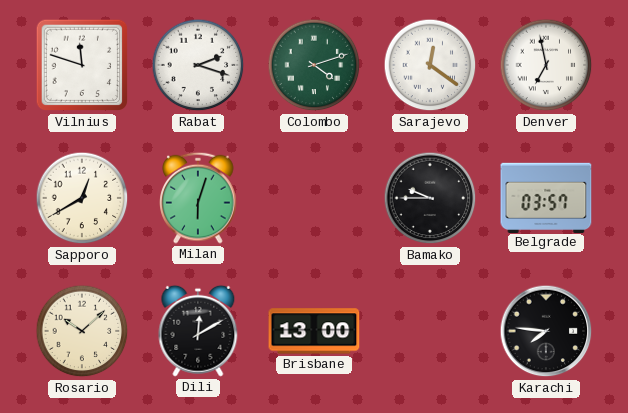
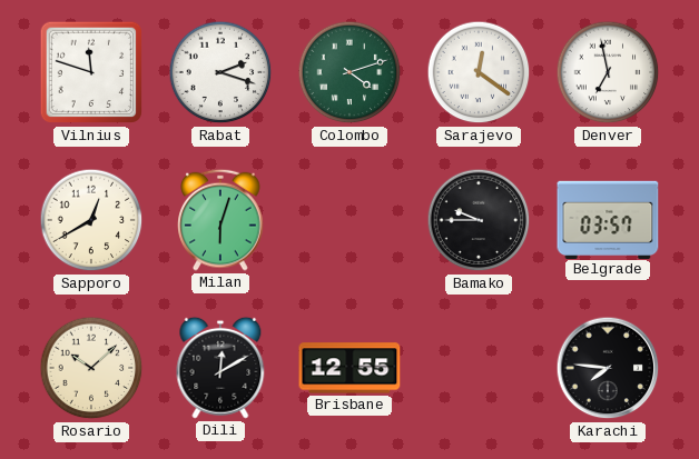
Brisbane: 13:00 -> 12:55 (349, 368)
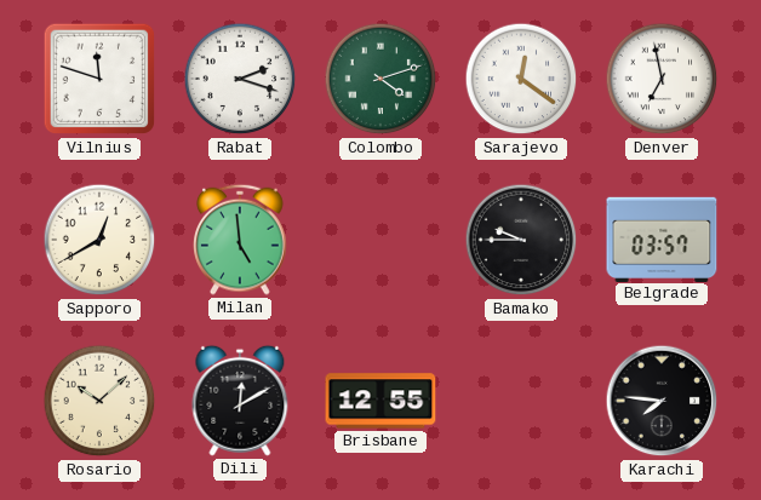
Milan: 6:03 -> 4:59 (240, 240)
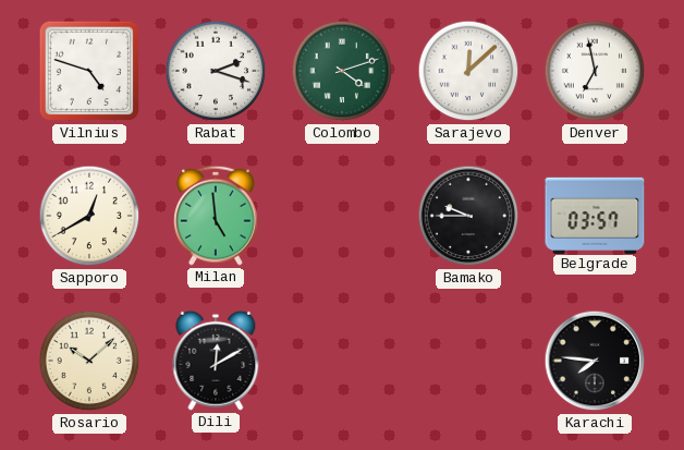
Vilnius: 11:48 -> 4:48 (89, 71)
Sarajevo: 12:21 -> 12:08 (468, 71)
Brisbane: 12:55 -> none (380, 401)
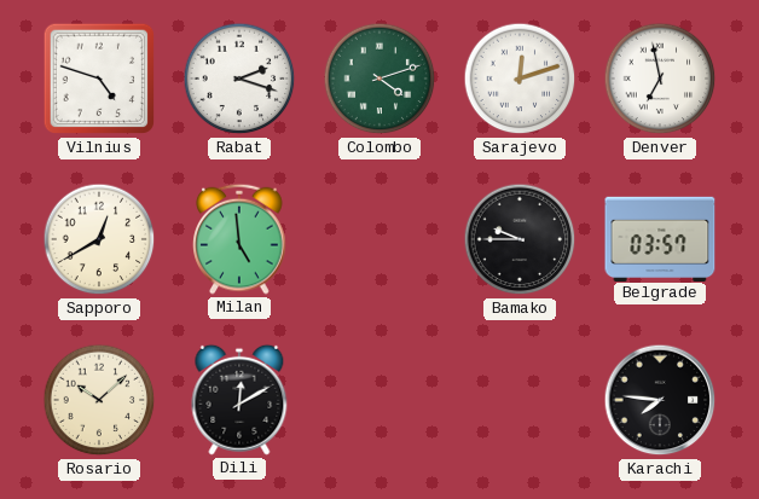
Sarajevo: 12:08 -> 12:12 (520, 79)
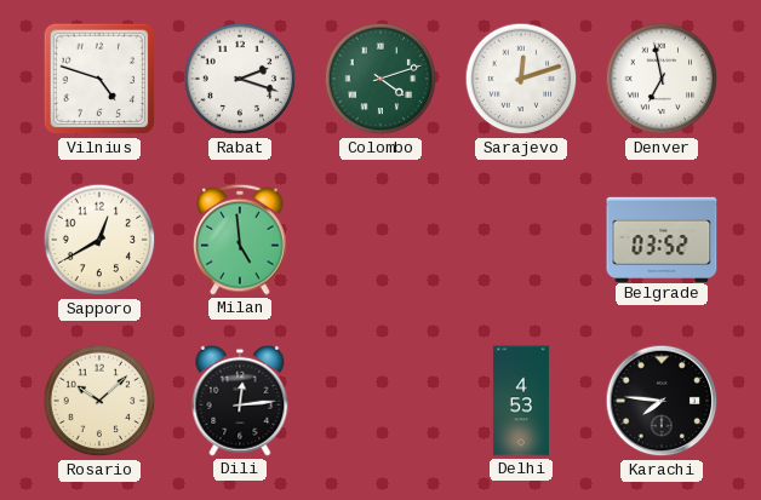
Bamako: 9:45 -> none (520, 239)
Belgrade: 03:57 -> 03:52 (662, 238)
Dili: 12:10 -> 12:14 (240, 401)
Delhi: none -> 4:53 (521, 401)
